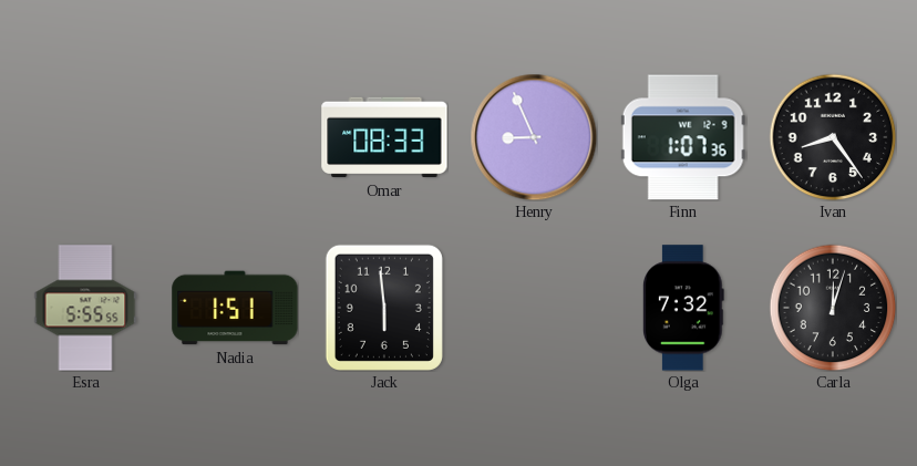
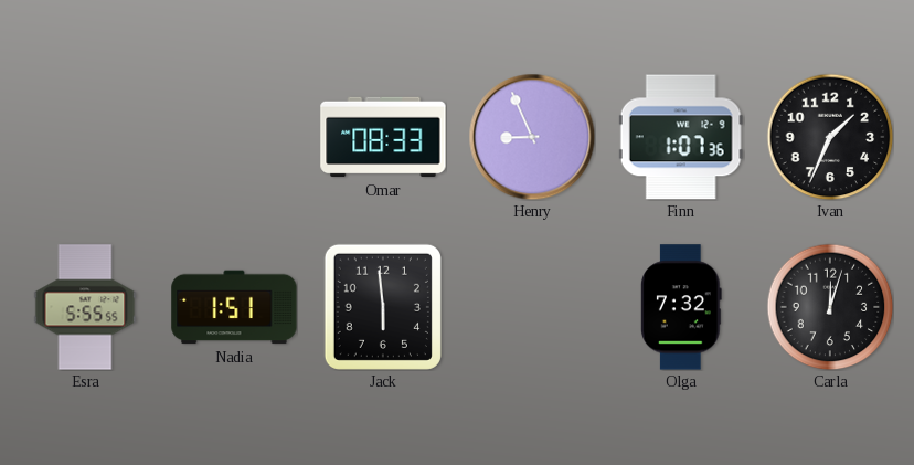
Ivan: 8:24 -> 1:34 (830, 137)
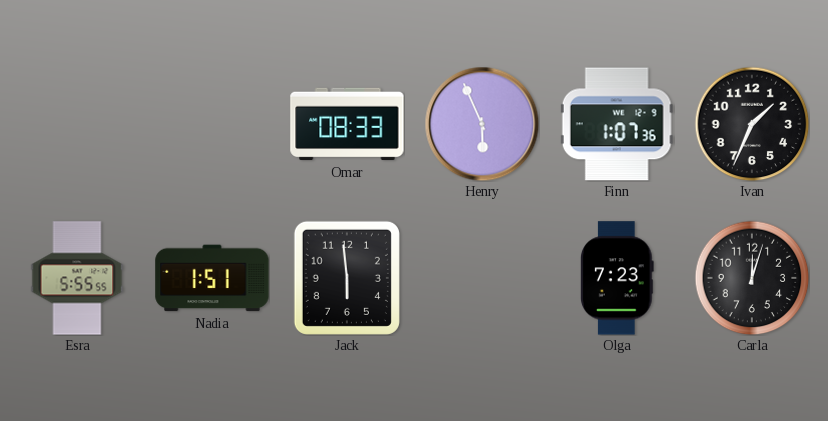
Henry: 8:56 -> 5:56 (482, 124)
Olga: 7:32 -> 7:23 (617, 278)
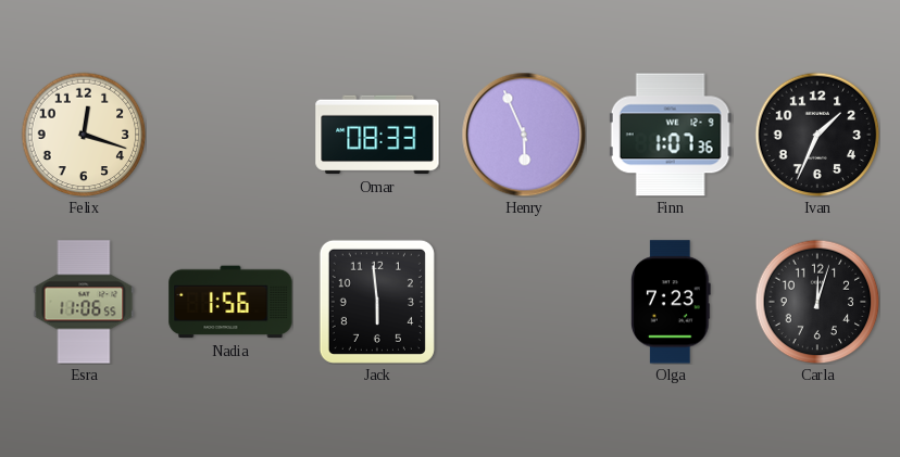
Felix: none -> 12:18 (84, 135)
Esra: 5:55 -> 11:06 (84, 302)
Nadia: 1:51 -> 1:56 (230, 302)
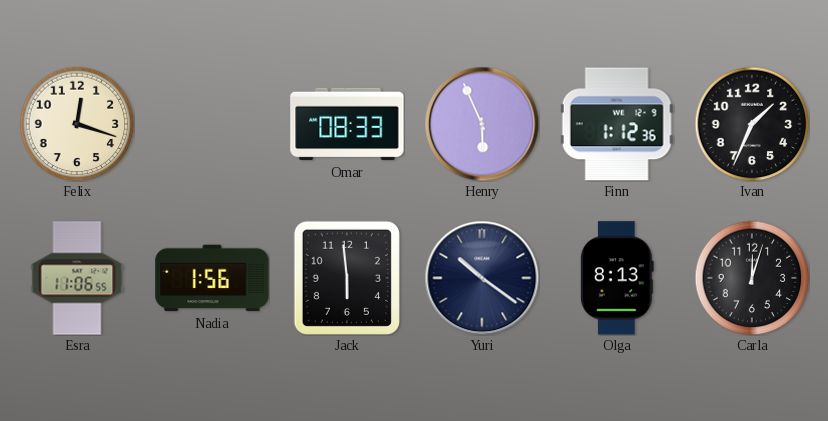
Finn: 1:07 -> 1:12 (617, 124)
Yuri: none -> 10:21 (482, 278)
Olga: 7:23 -> 8:13 (617, 278)
